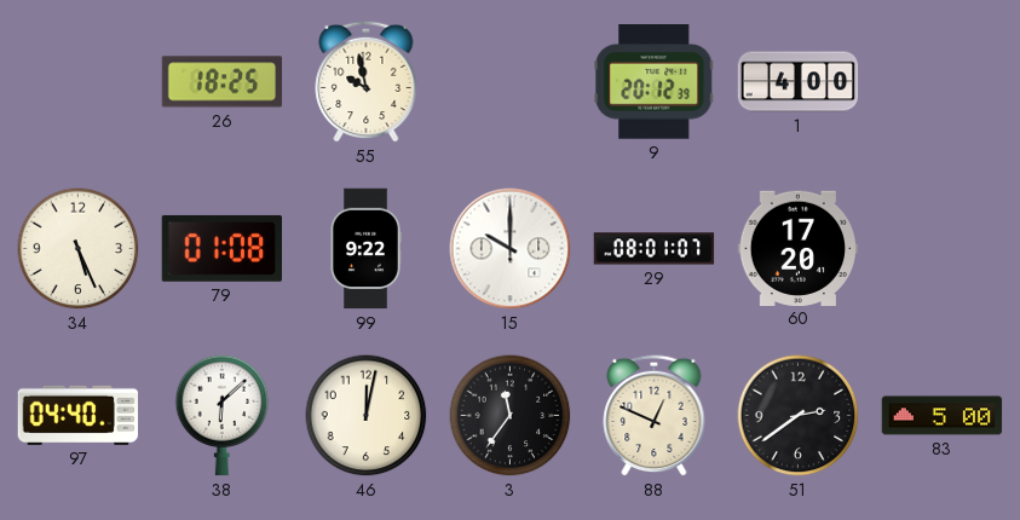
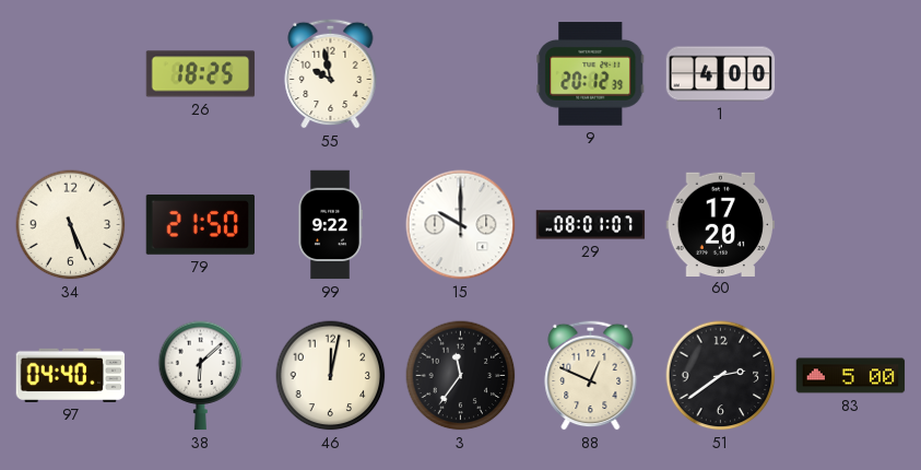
79: 01:08 -> 21:50 (200, 224)
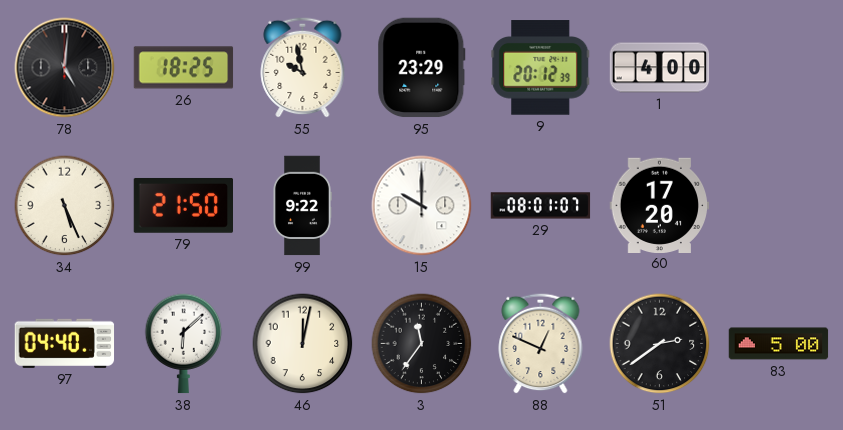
78: none -> 5:01 (65, 68)
95: none -> 23:29 (422, 68)
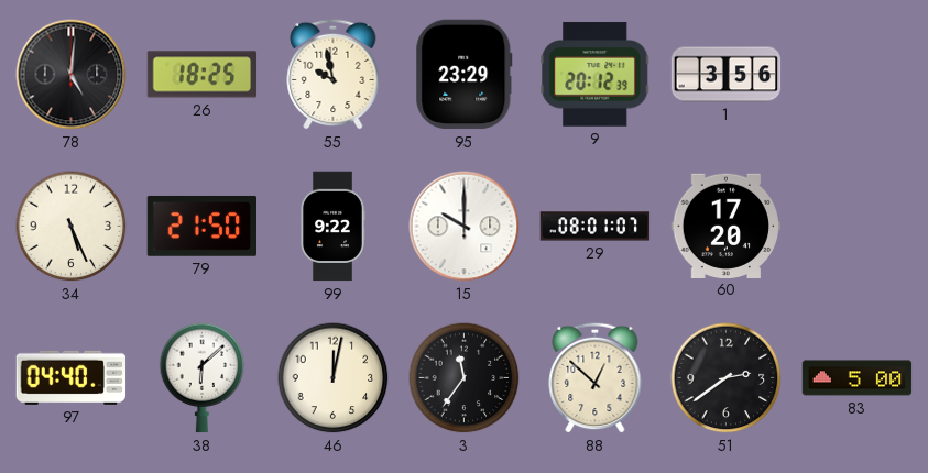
1: 4:00 -> 3:56 (727, 75)
88: 12:49 -> 12:52 (596, 377)
